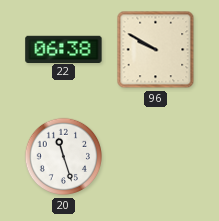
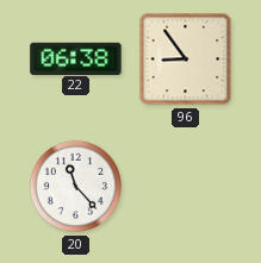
96: 9:50 -> 8:54 (186, 60)
20: 11:27 -> 11:23 (76, 187)
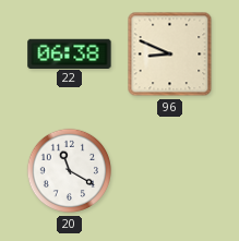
96: 8:54 -> 8:49 (170, 55)
20: 11:23 -> 11:20 (70, 171)
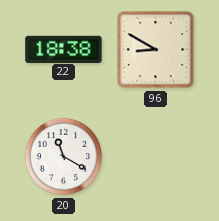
22: 06:38 -> 18:38 (64, 49)
96: 8:49 -> 8:50 (156, 50)
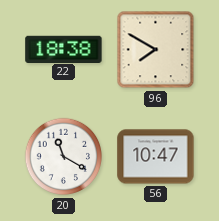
96: 8:50 -> 7:50 (156, 50)
56: none -> 10:47 (156, 157)
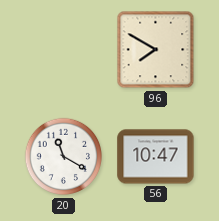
22: 18:38 -> none (64, 49)
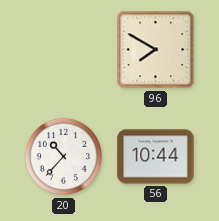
20: 11:20 -> 10:37 (64, 157)
56: 10:47 -> 10:44 (156, 157)
